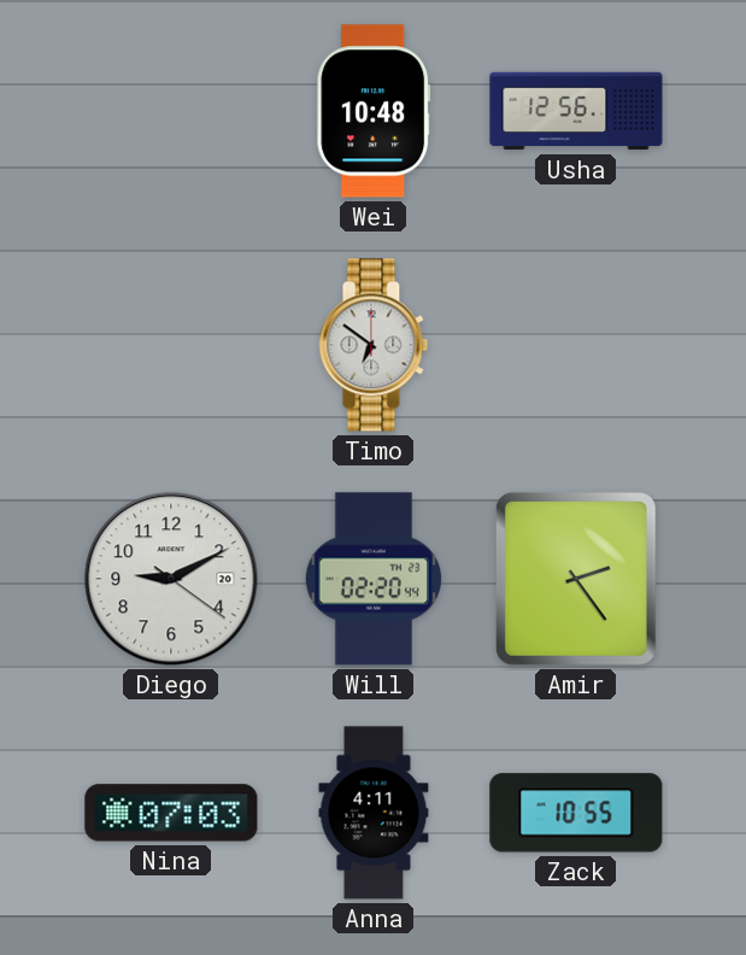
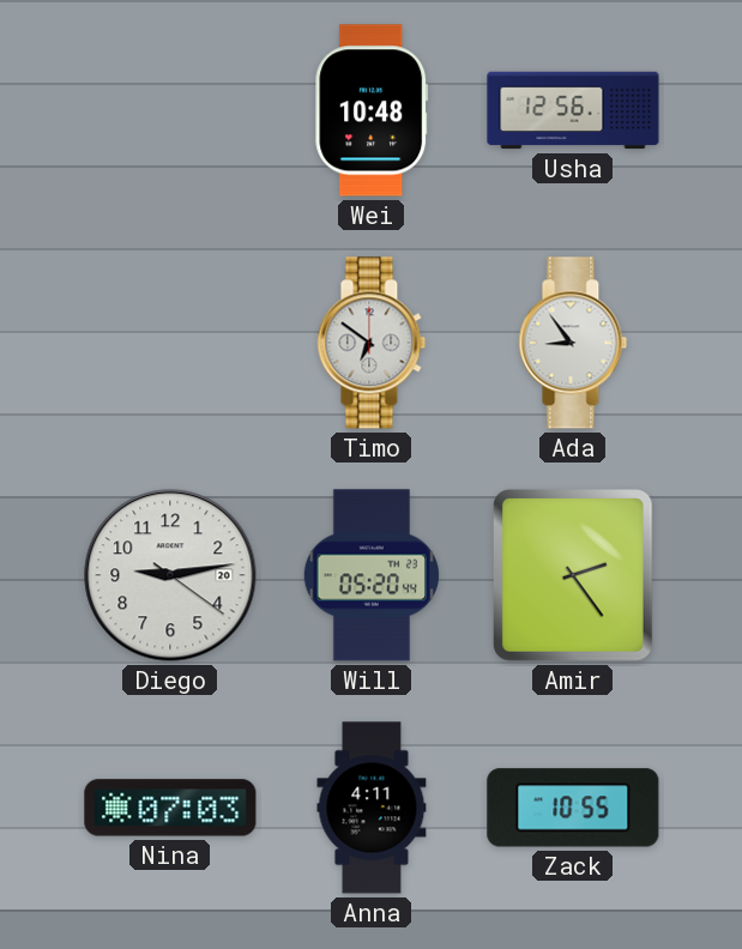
Ada: none -> 8:54 (573, 343)
Diego: 9:10 -> 9:13 (170, 575)
Will: 02:20 -> 05:20 (370, 575)
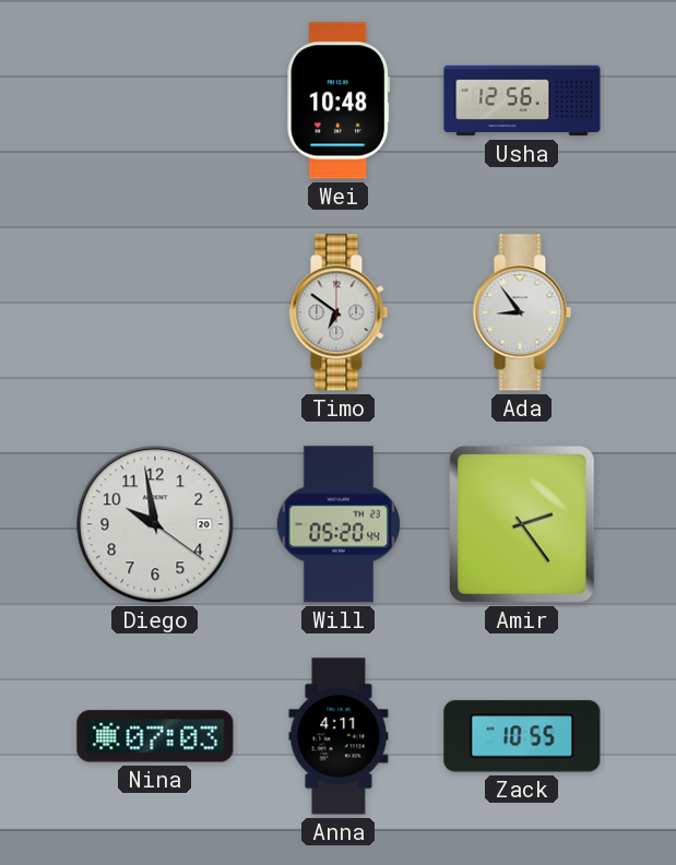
Diego: 9:13 -> 9:58 (155, 524)
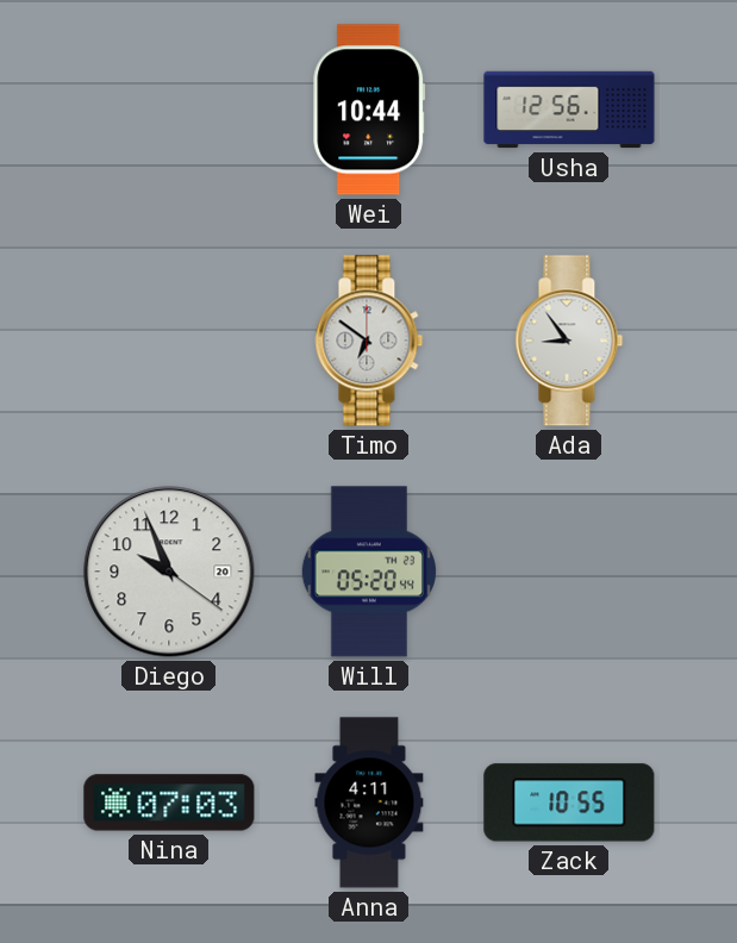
Wei: 10:48 -> 10:44 (369, 110)
Diego: 9:58 -> 9:56 (169, 572)
Amir: 2:24 -> none (523, 525)
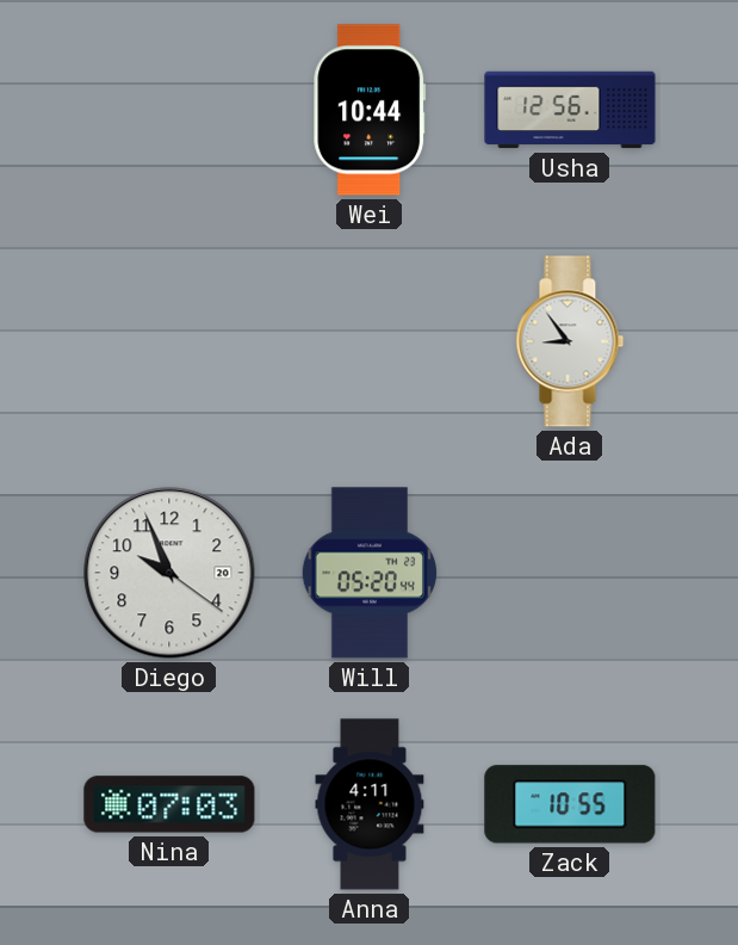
Timo: 6:51 -> none (369, 341)
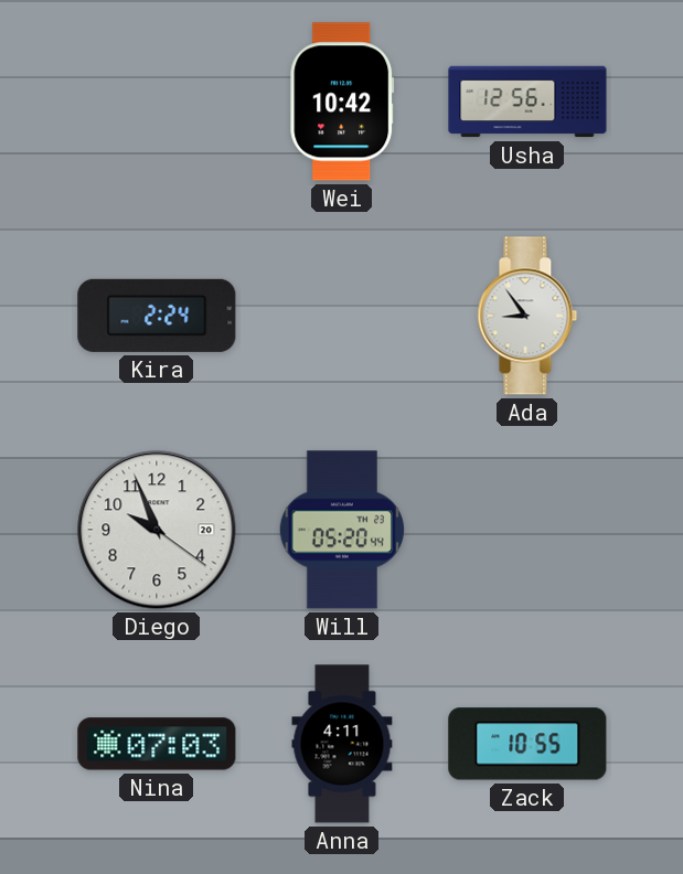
Wei: 10:44 -> 10:42 (342, 102)
Kira: none -> 2:24 (157, 316)
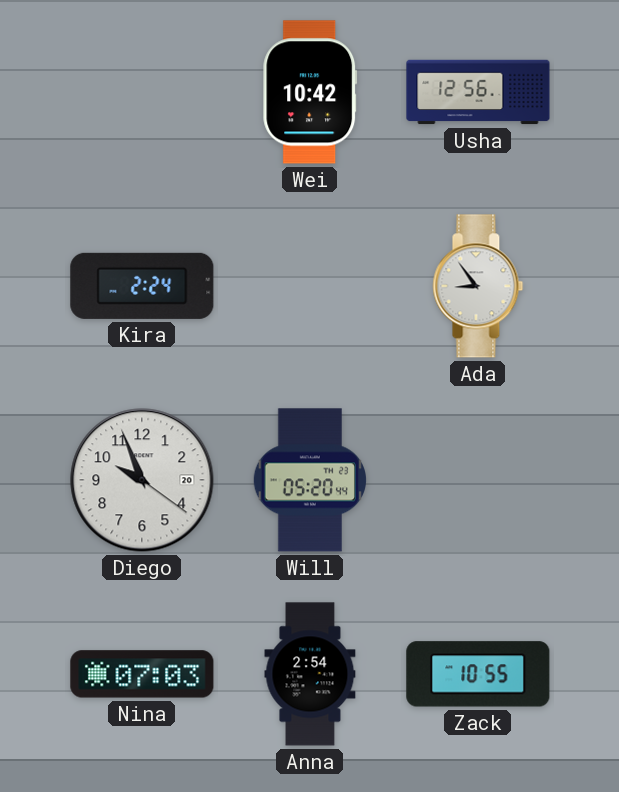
Anna: 4:11 -> 2:54 (310, 674)
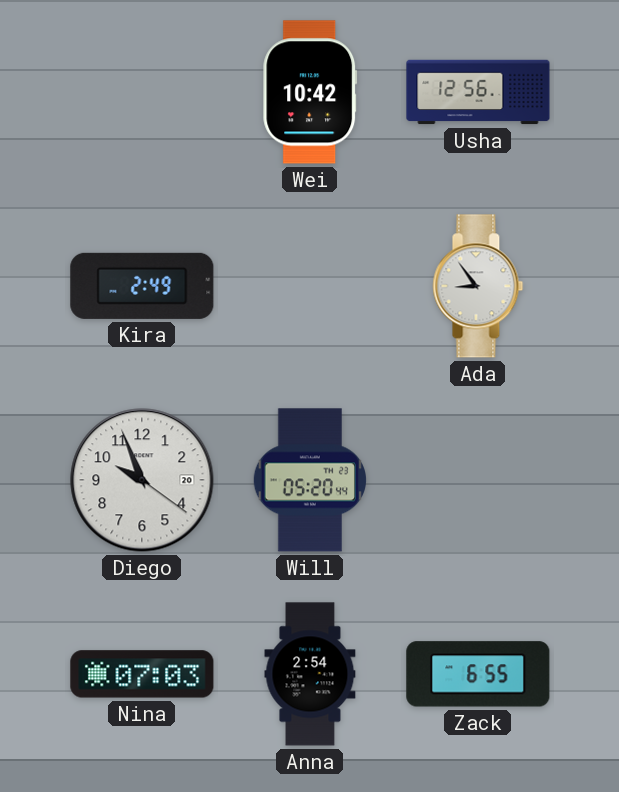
Kira: 2:24 -> 2:49 (142, 286)
Zack: 10:55 -> 6:55 (478, 674)
